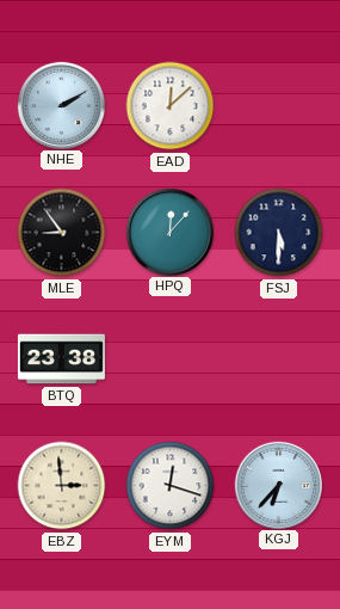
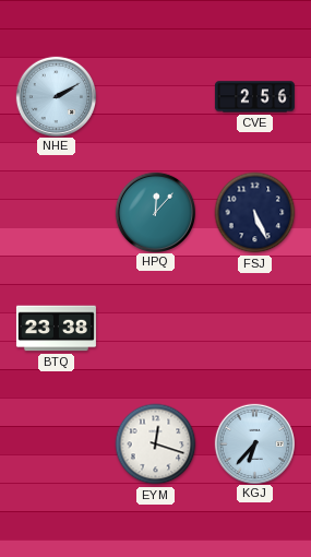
EAD: 12:08 -> none (171, 106)
CVE: none -> 2:56 (254, 97)
MLE: 8:54 -> none (62, 233)
FSJ: 5:30 -> 5:26 (255, 213)
EBZ: 2:59 -> none (62, 486)
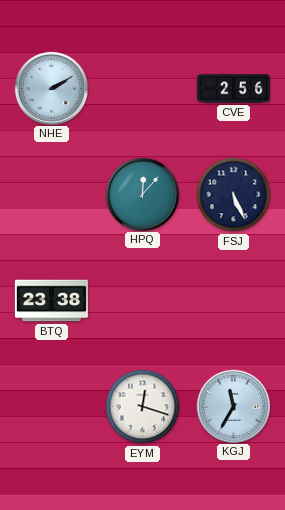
KGJ: 6:37 -> 11:35 (233, 406)
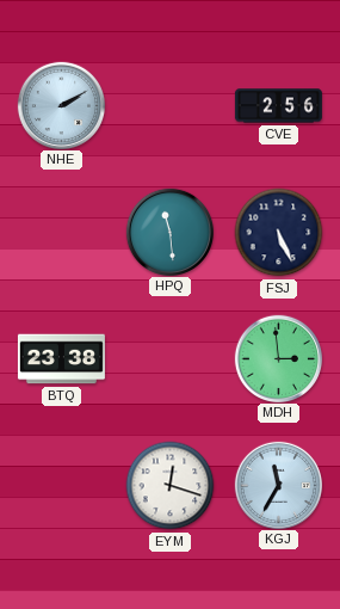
HPQ: 12:07 -> 11:29 (169, 232)
MDH: none -> 2:59 (278, 358)
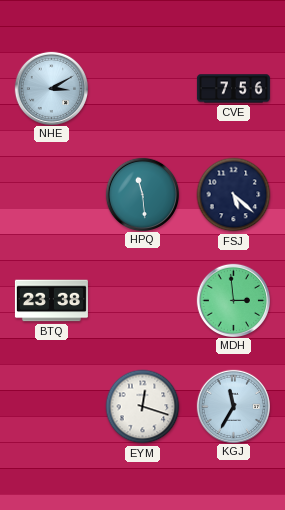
NHE: 2:10 -> 3:10 (51, 88)
CVE: 2:56 -> 7:56 (233, 89)
FSJ: 5:26 -> 5:22 (234, 195)
